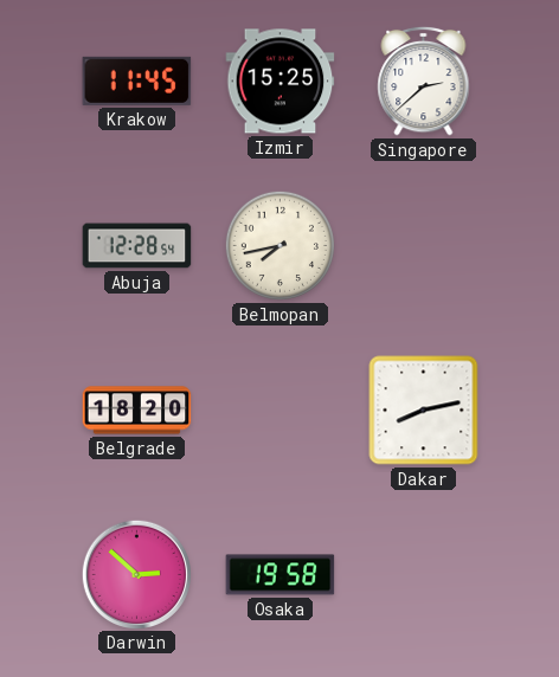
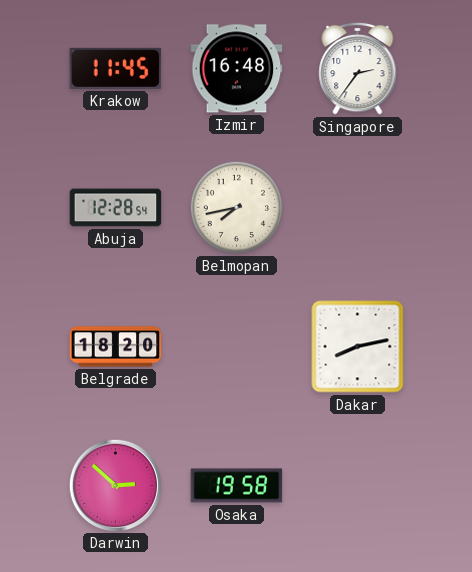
Izmir: 15:25 -> 16:48 (237, 69)
Singapore: 2:38 -> 2:36 (358, 68)
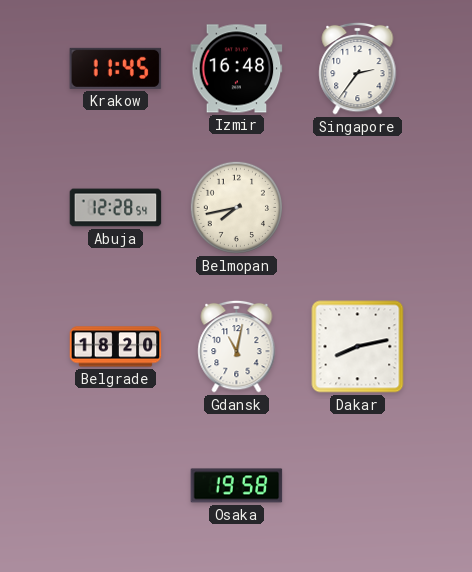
Gdansk: none -> 11:02 (237, 346)
Darwin: 2:52 -> none (115, 485)
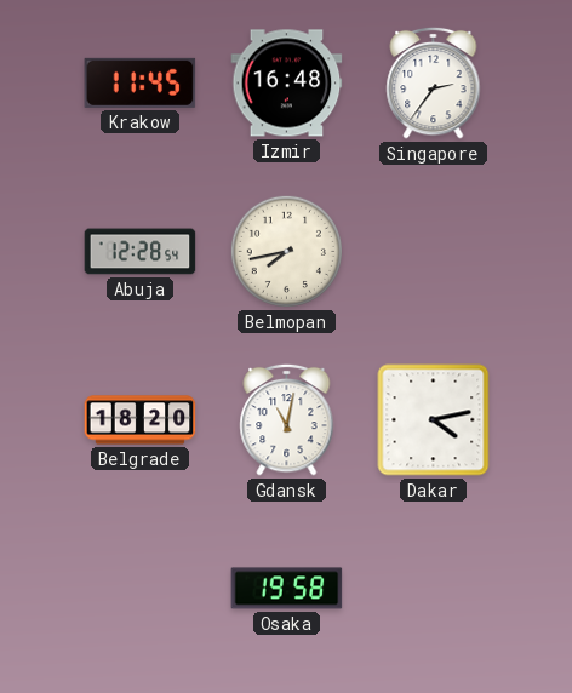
Dakar: 8:13 -> 4:13 (434, 420)
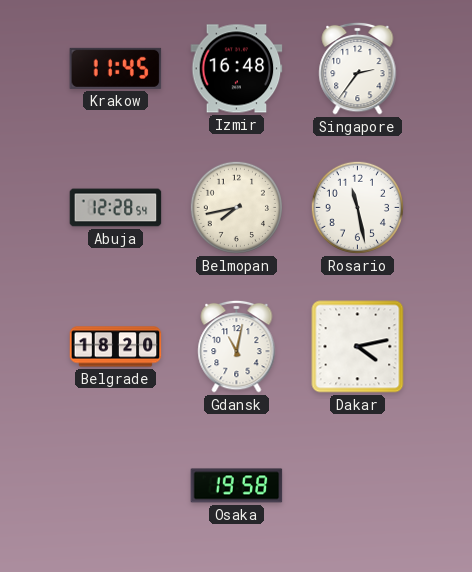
Rosario: none -> 11:28 (357, 207)
